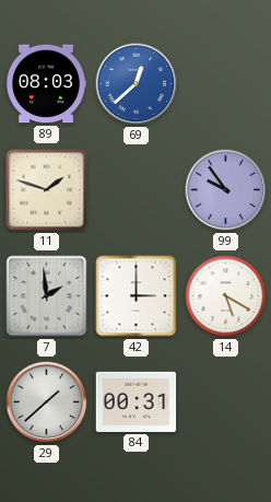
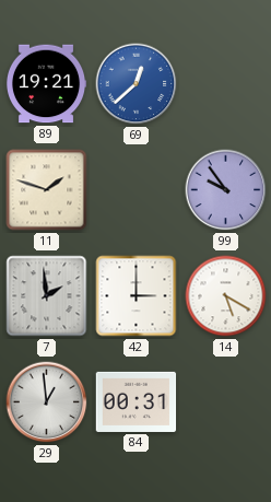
89: 08:03 -> 19:21 (46, 84)
29: 1:38 -> 12:59 (47, 402)
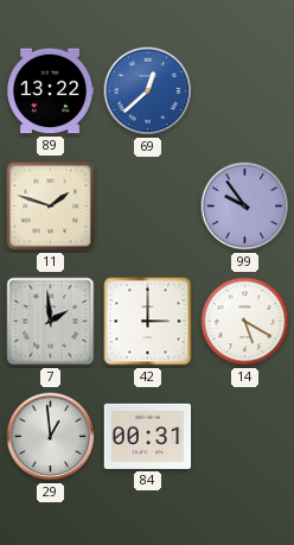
89: 19:21 -> 13:22 (50, 91)
